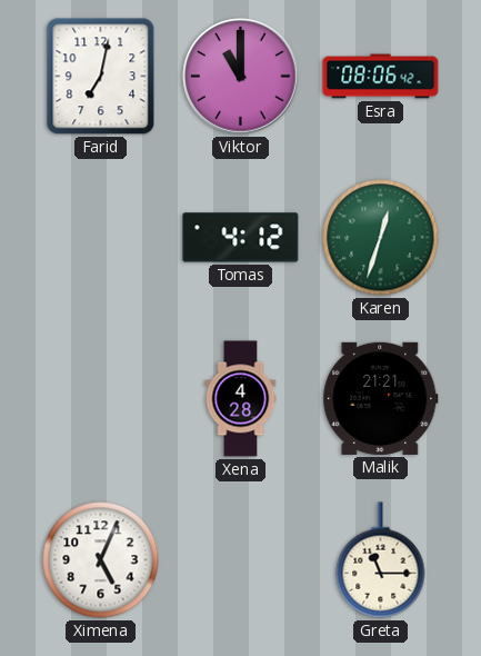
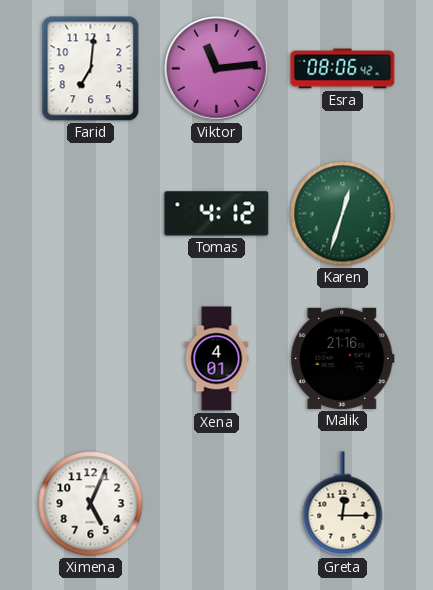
Farid: 7:02 -> 7:01 (91, 69)
Viktor: 11:00 -> 11:14 (217, 69)
Xena: 4:28 -> 4:01 (217, 359)
Malik: 21:21 -> 21:16 (343, 358)
Greta: 11:15 -> 12:15 (343, 504)
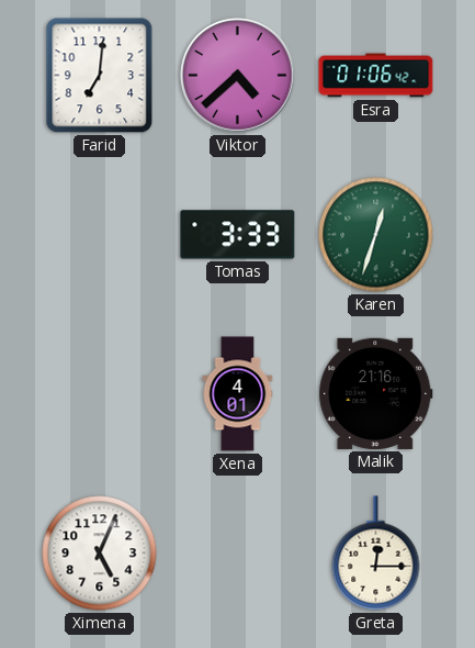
Viktor: 11:14 -> 4:38 (238, 76)
Esra: 08:06 -> 01:06 (376, 76)
Tomas: 4:12 -> 3:33 (238, 235)
